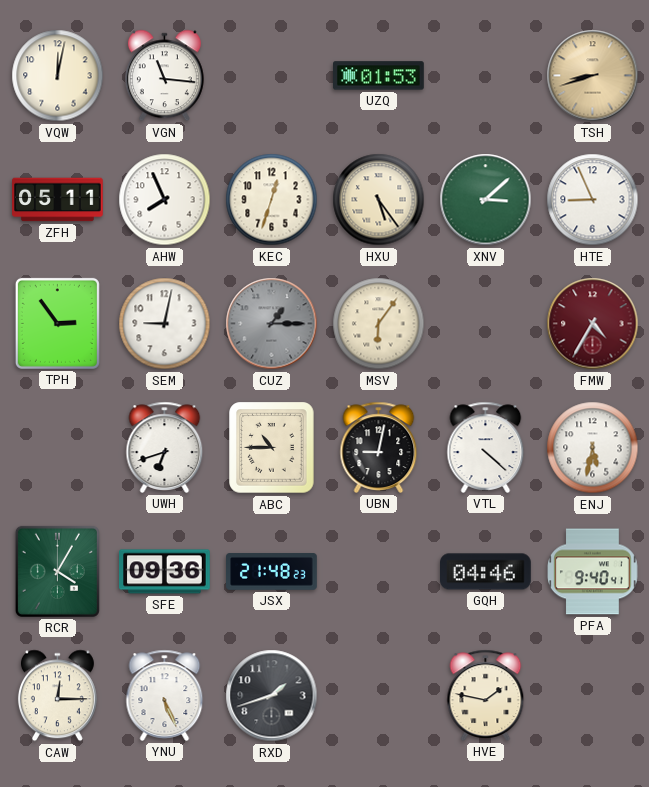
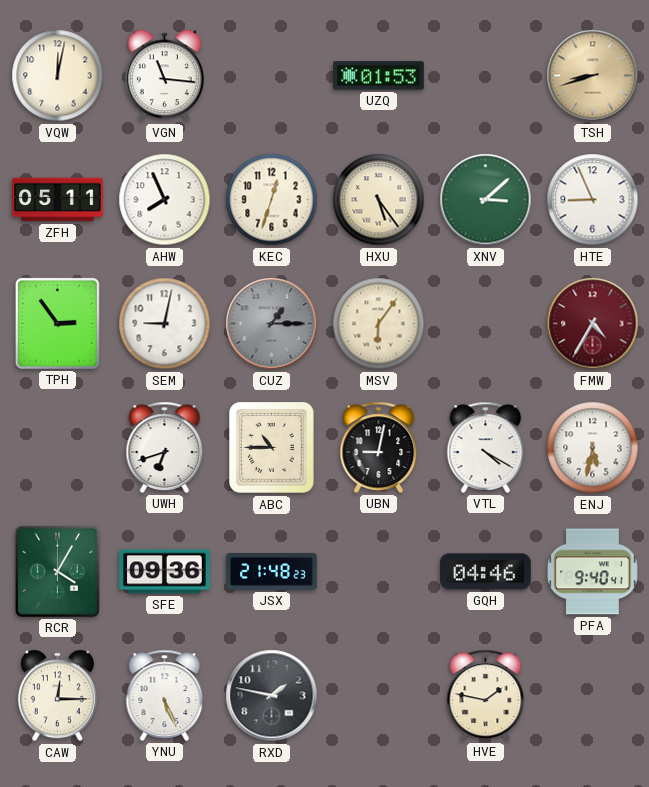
VTL: 4:22 -> 4:20 (486, 447)
RXD: 1:42 -> 1:47 (272, 696)
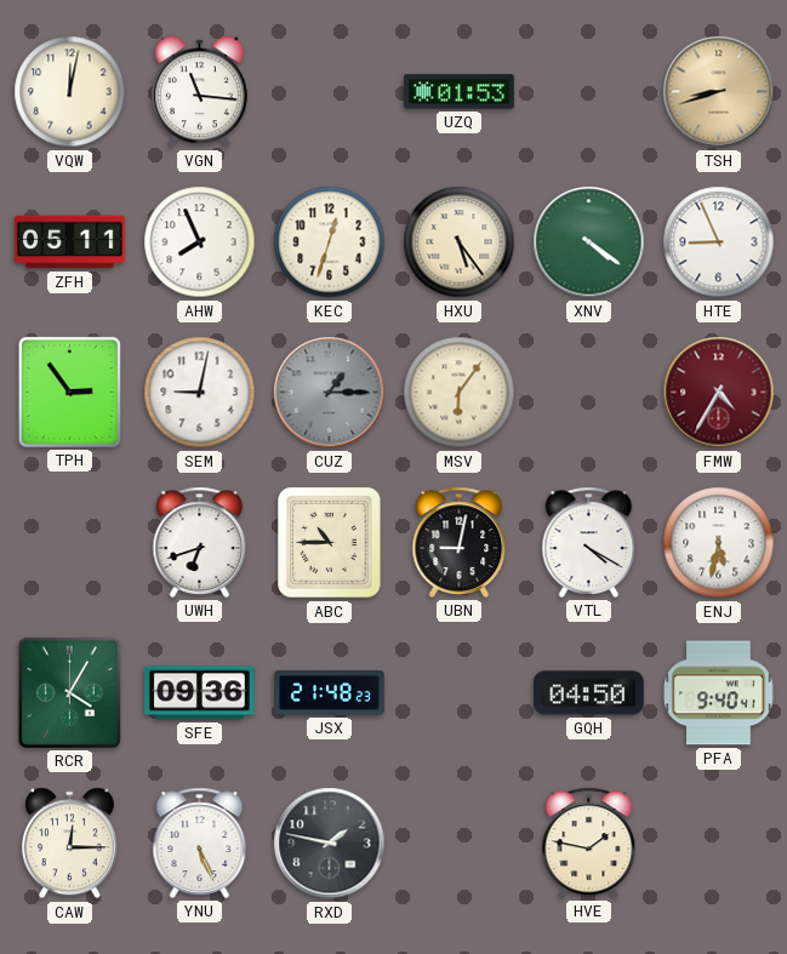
XNV: 3:08 -> 4:21 (589, 242)
GQH: 04:46 -> 04:50 (589, 693)
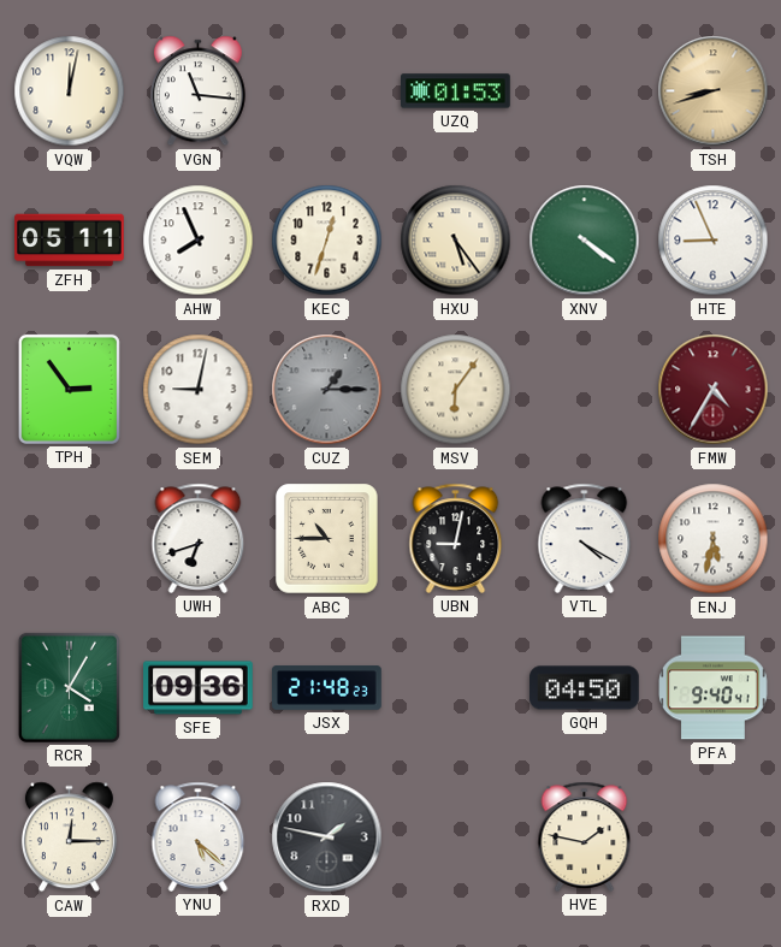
YNU: 5:26 -> 5:22 (199, 836)
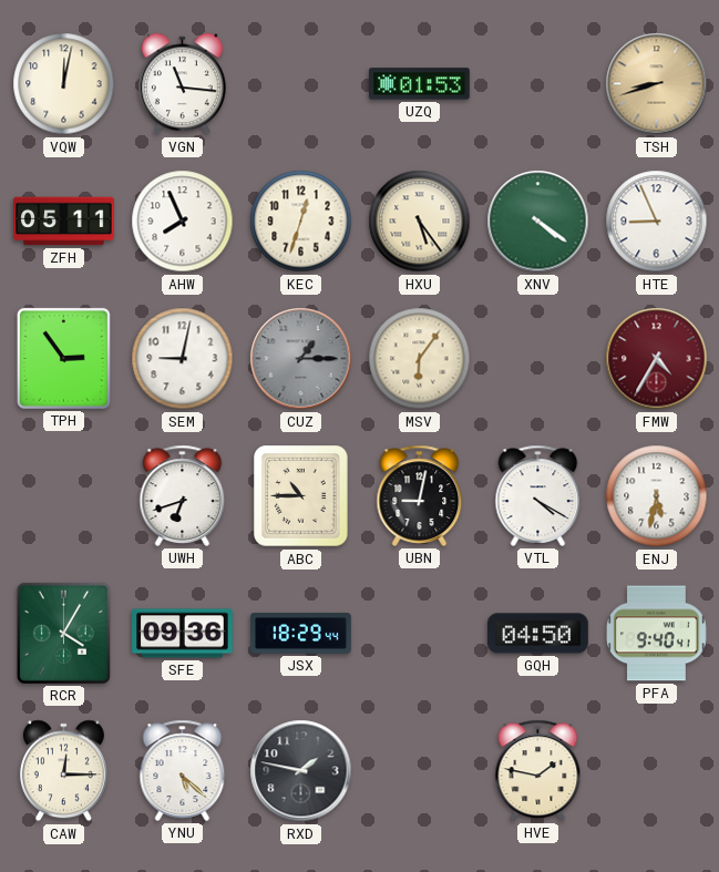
JSX: 21:48 -> 18:29 (301, 634)
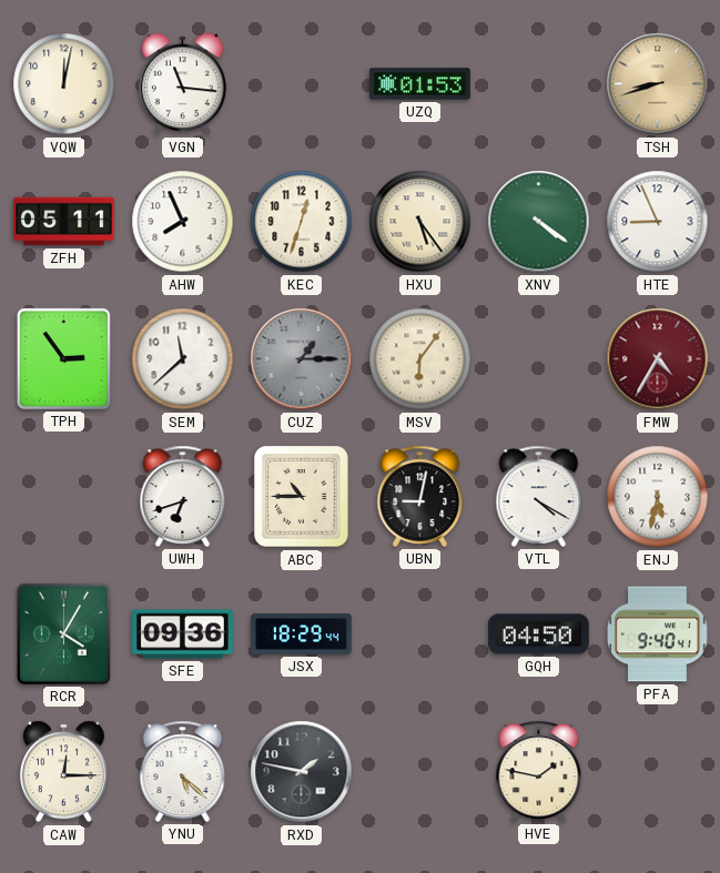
SEM: 9:02 -> 11:38 (183, 359)
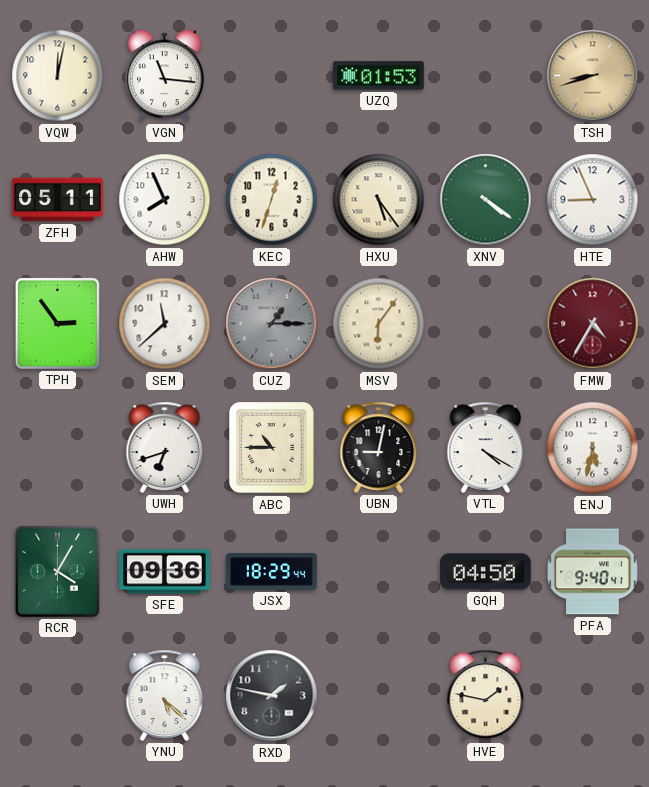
CAW: 12:15 -> none (63, 772)
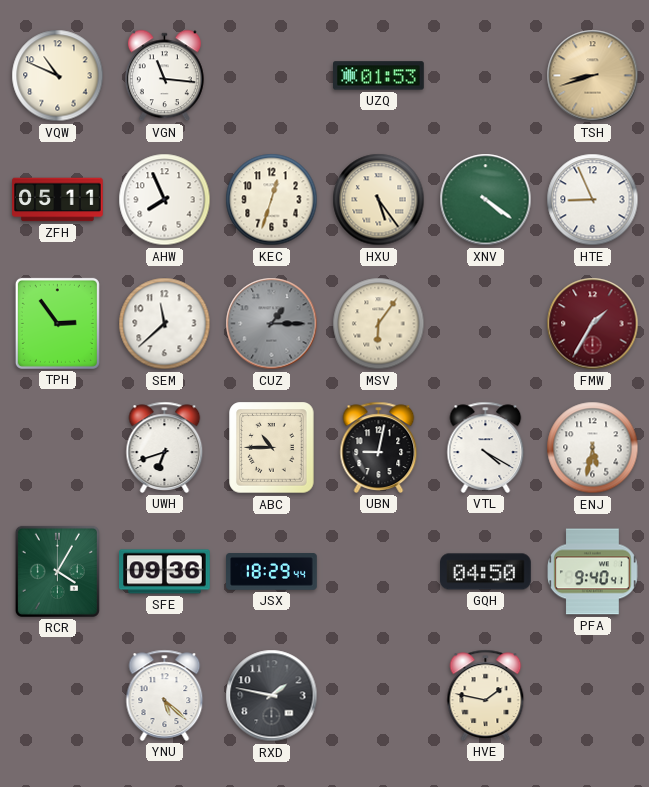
VQW: 12:02 -> 10:49 (58, 76)
FMW: 4:35 -> 1:35 (593, 324)
